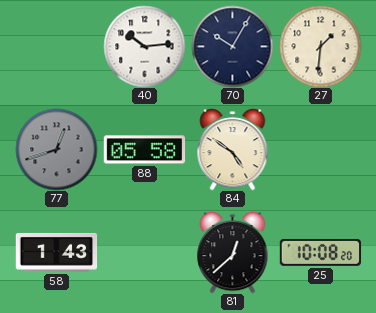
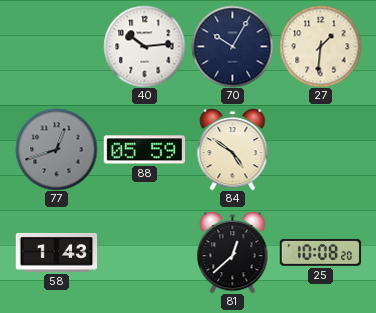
88: 05:58 -> 05:59 (144, 150)
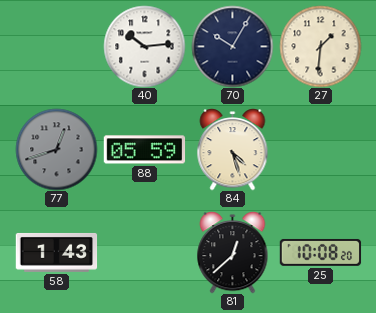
84: 4:51 -> 4:27 (233, 149)
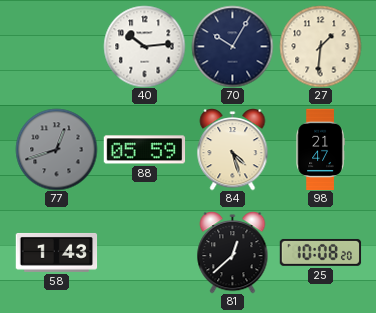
98: none -> 21:47 (320, 149)
